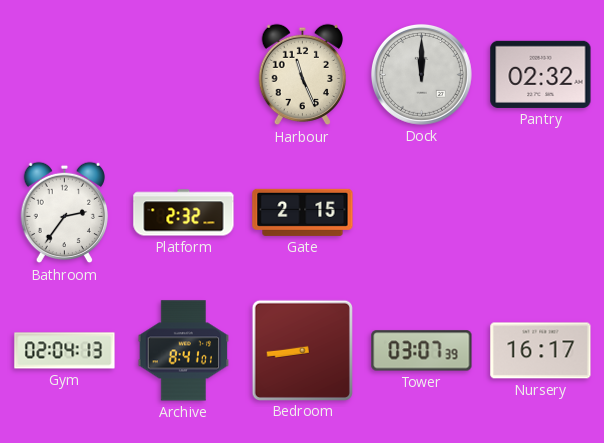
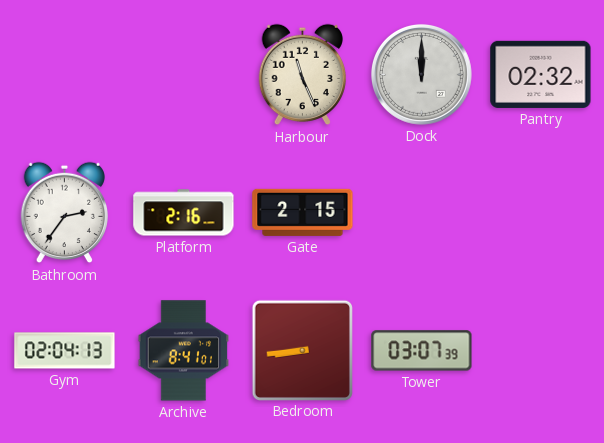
Platform: 2:32 -> 2:16 (184, 213)
Nursery: 16:17 -> none (541, 351)
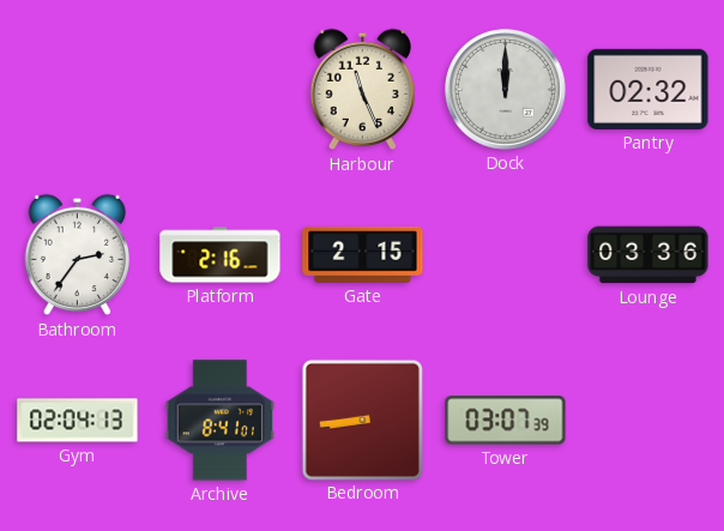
Lounge: none -> 03:36 (648, 255)
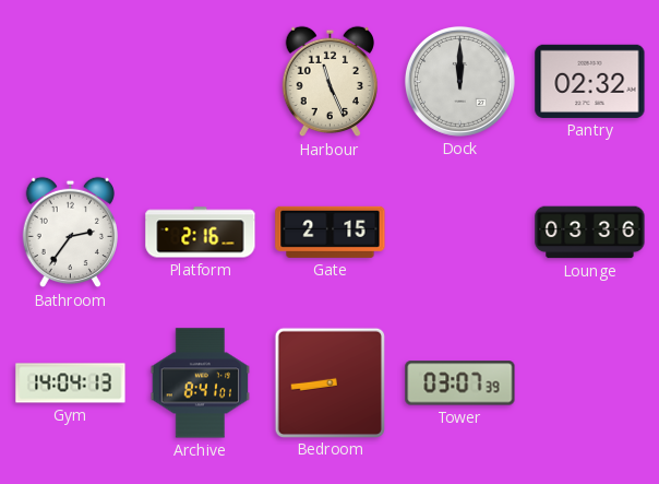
Gym: 02:04 -> 14:04 (71, 383)
